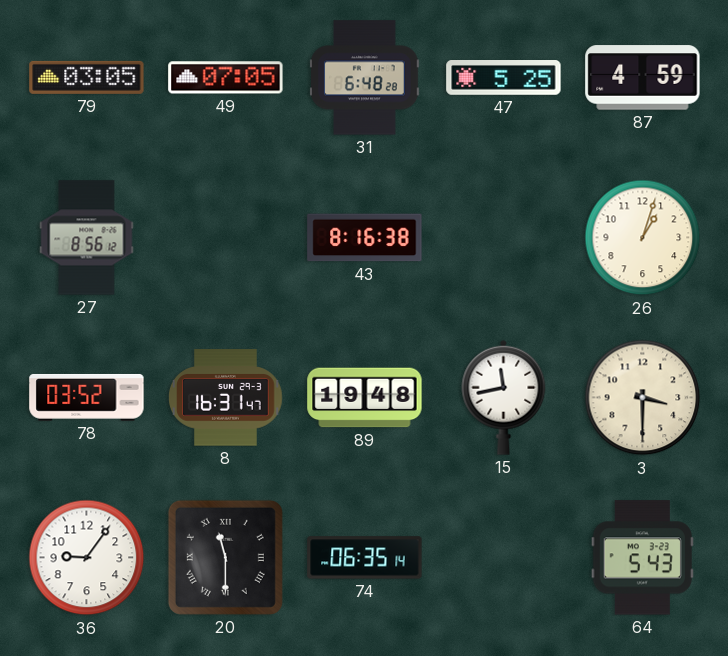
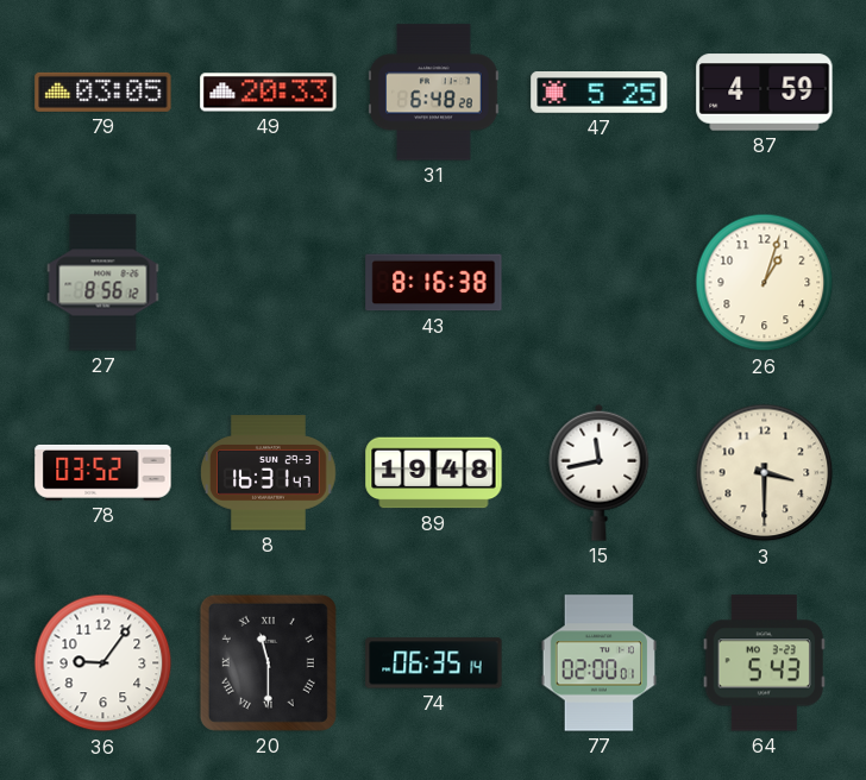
49: 07:05 -> 20:33 (269, 93)
77: none -> 02:00 (600, 663)
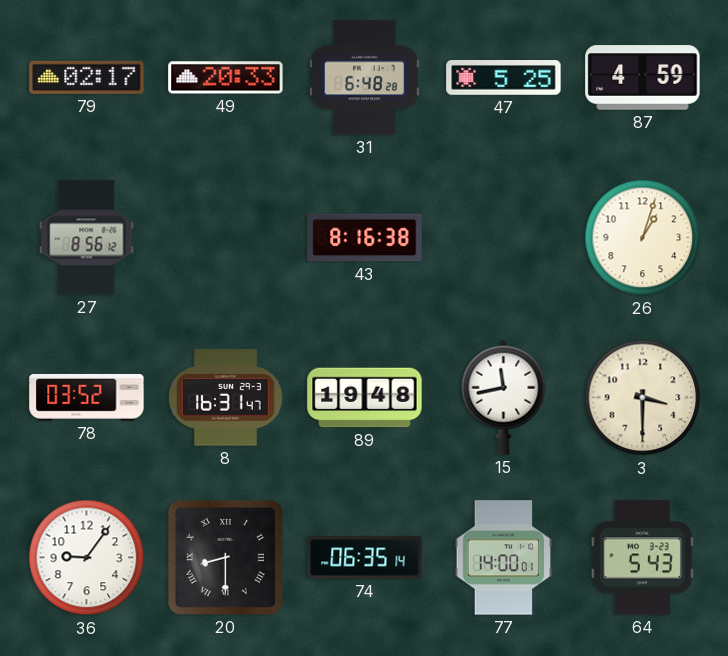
79: 03:05 -> 02:17 (87, 77)
20: 11:30 -> 8:30 (225, 557)
77: 02:00 -> 14:00 (504, 558)
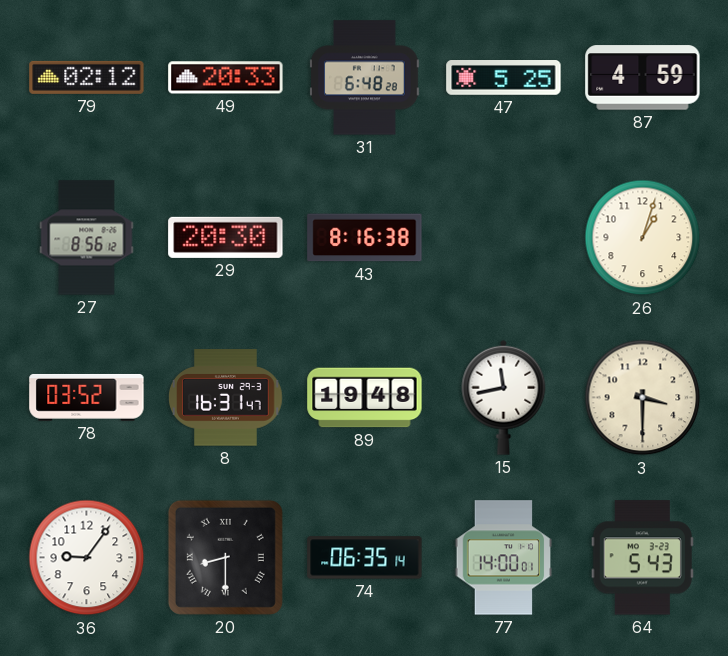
79: 02:17 -> 02:12 (87, 77)
29: none -> 20:30 (226, 237)
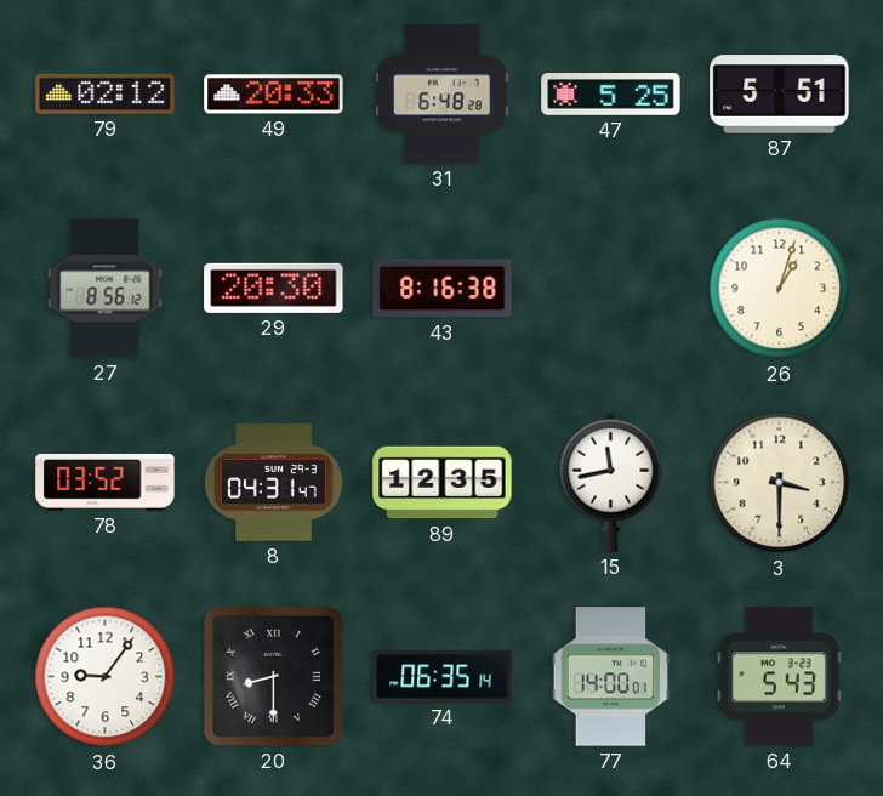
87: 4:59 -> 5:51 (780, 95)
8: 16:31 -> 04:31 (274, 483)
89: 19:48 -> 12:35 (443, 483)
